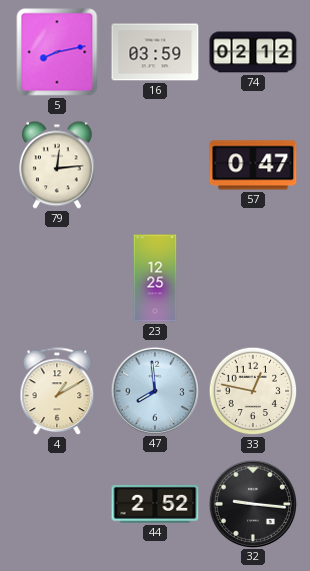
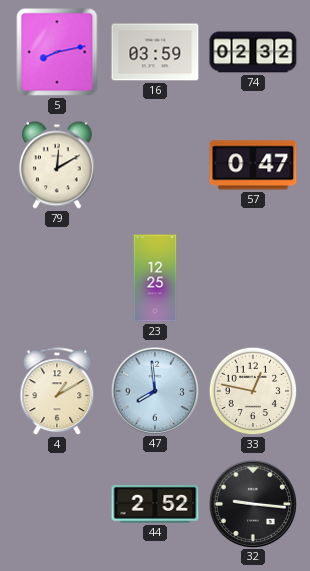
74: 02:12 -> 02:32 (253, 52)
79: 12:14 -> 12:10 (57, 165)
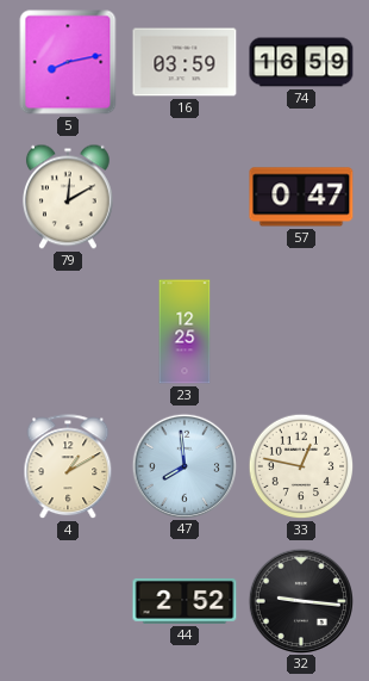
74: 02:32 -> 16:59 (301, 62)
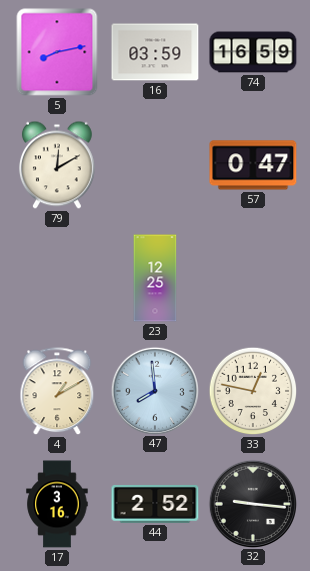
17: none -> 3:16 (57, 504)
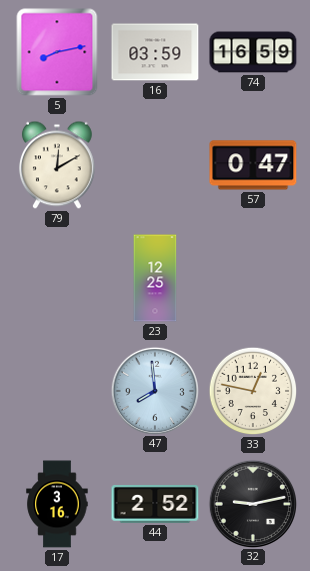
4: 1:10 -> none (57, 392)
32: 9:16 -> 9:13 (252, 503)
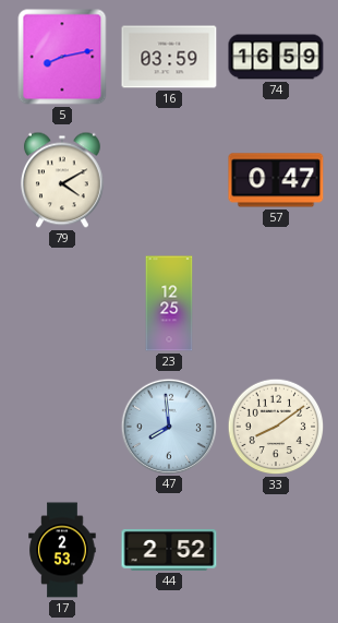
79: 12:10 -> 4:10 (62, 180)
33: 12:47 -> 8:09 (276, 427)
17: 3:16 -> 2:53 (62, 550)
32: 9:13 -> none (252, 503)
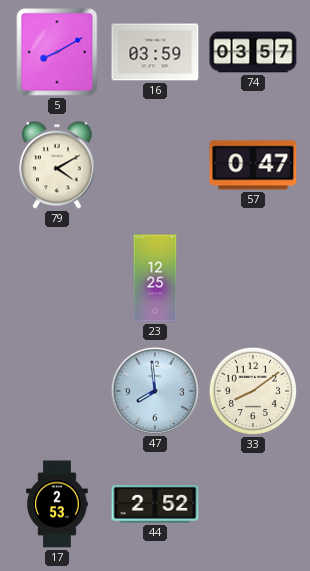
5: 8:13 -> 8:10 (57, 52)
74: 16:59 -> 03:57 (253, 52)
